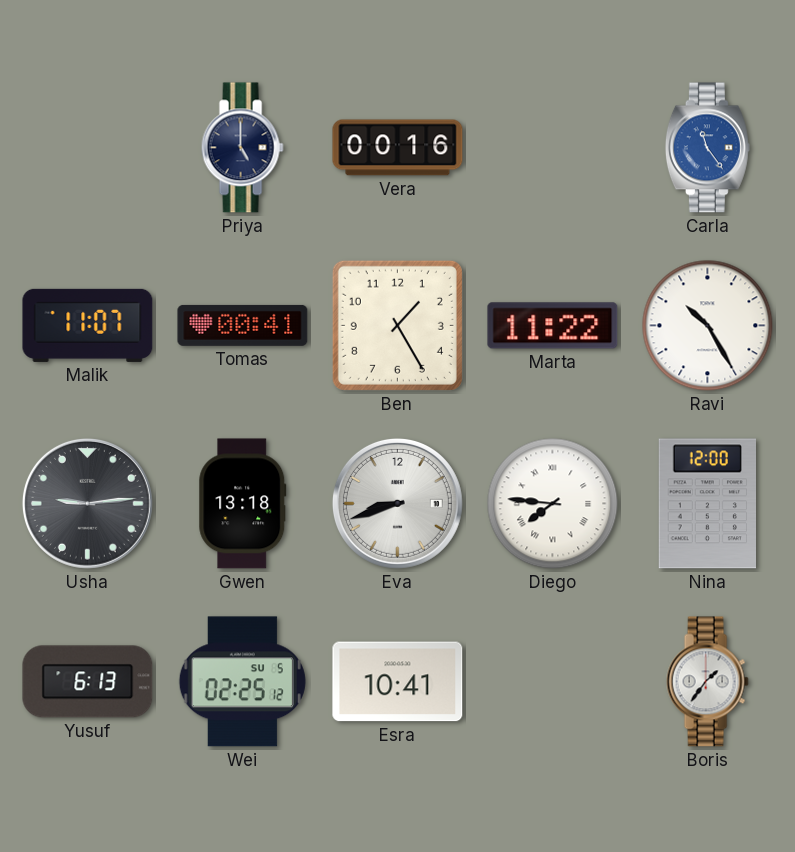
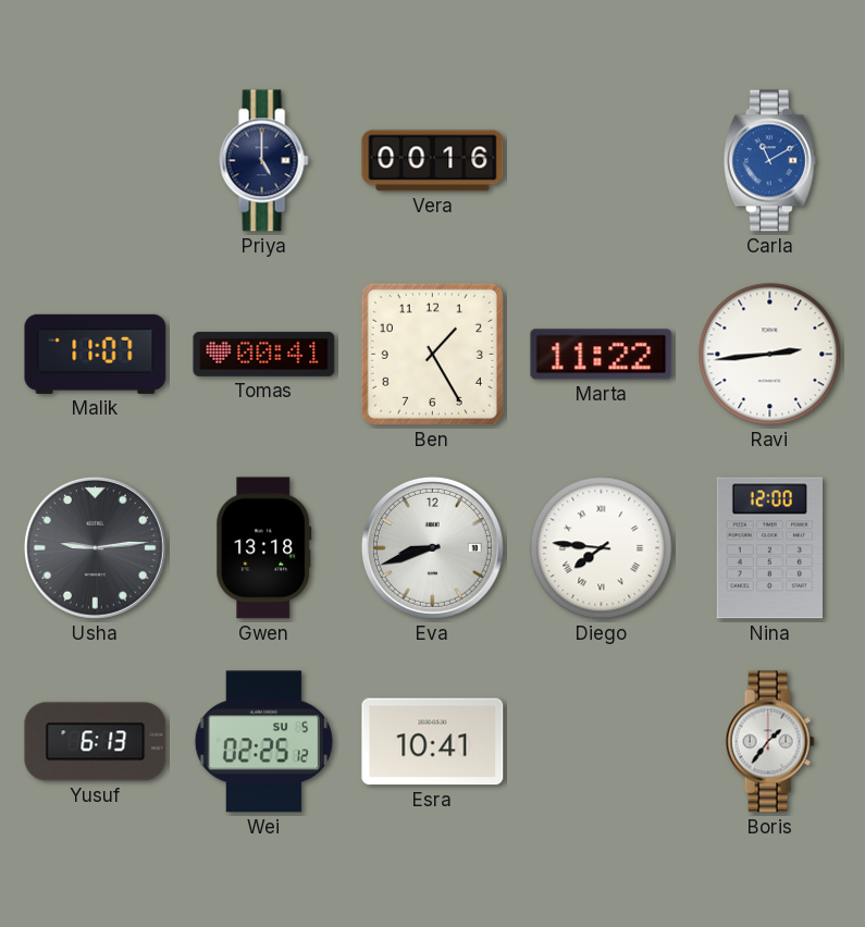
Carla: 11:24 -> 11:10 (769, 161)
Ravi: 10:25 -> 2:44 (770, 355)
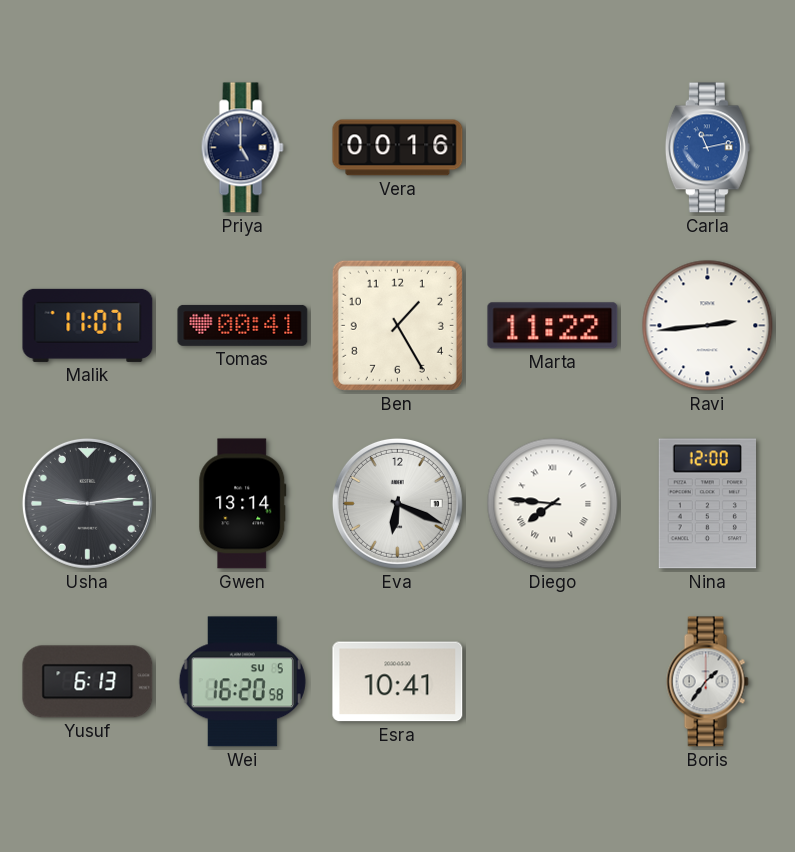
Carla: 11:10 -> 11:13 (707, 148)
Gwen: 13:18 -> 13:14 (243, 504)
Eva: 8:42 -> 6:19 (397, 503)
Wei: 02:25 -> 16:20 (242, 682)
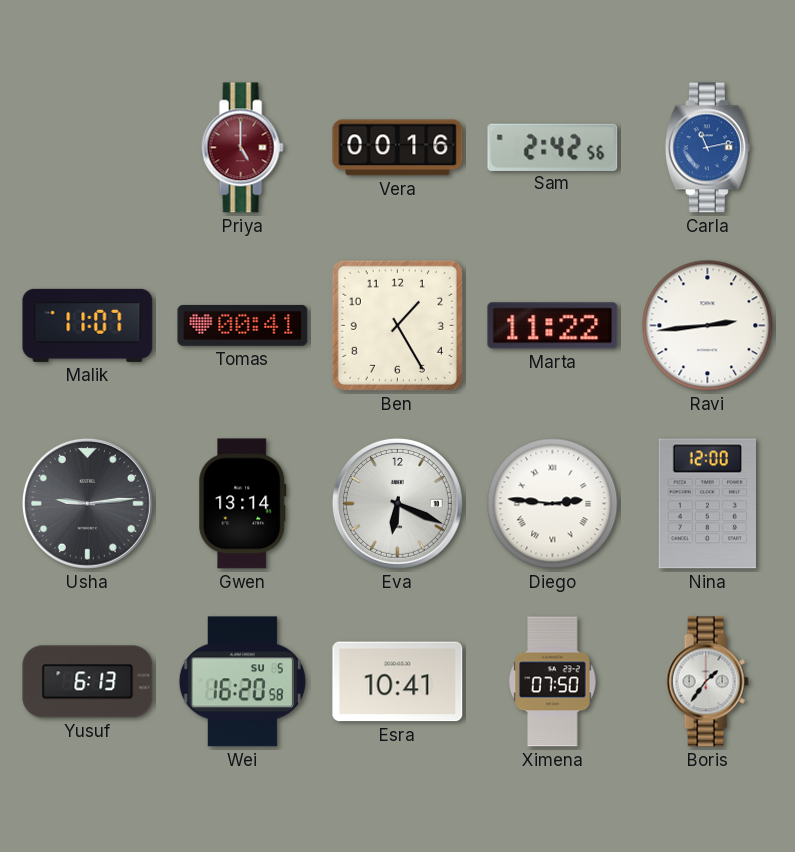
Priya dial: navy -> burgundy (242, 148)
Sam: none -> 2:42 (553, 147)
Diego: 7:46 -> 2:46 (553, 504)
Ximena: none -> 07:50 (553, 682)
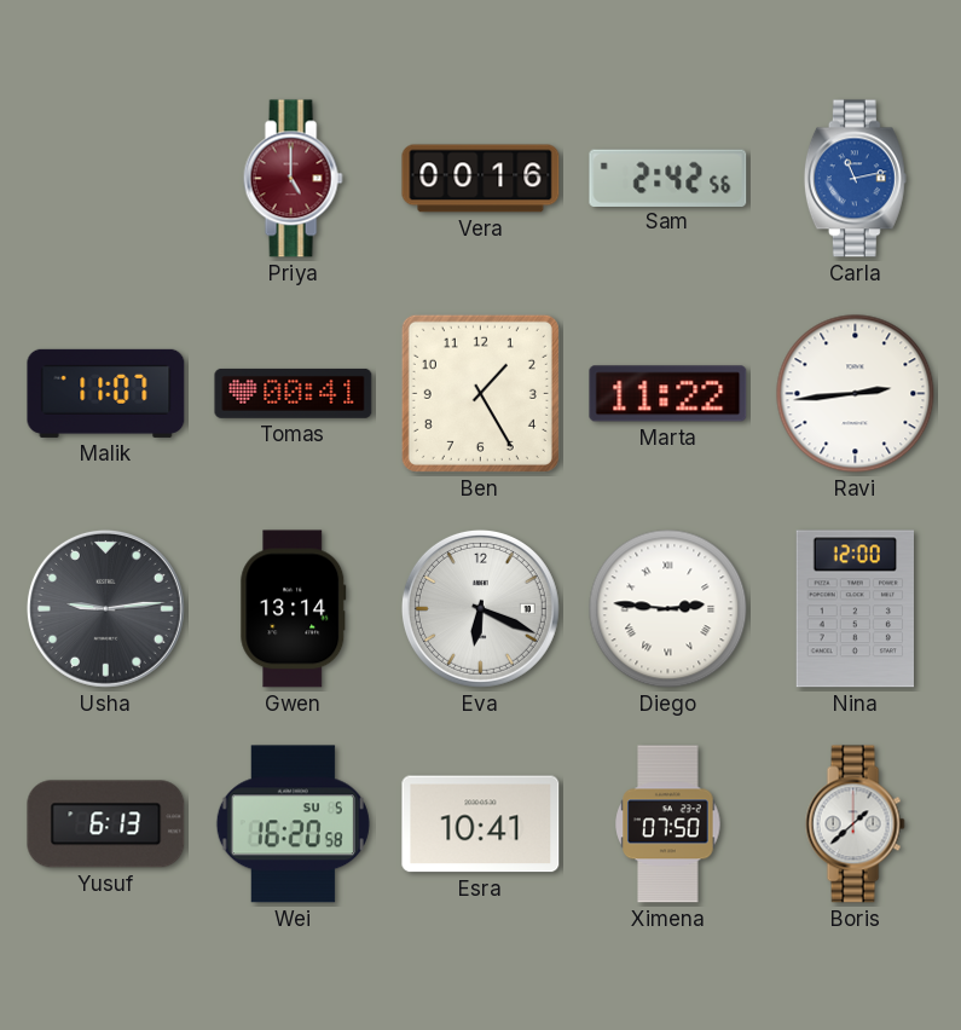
Boris: 1:36 -> 1:38 (855, 824)
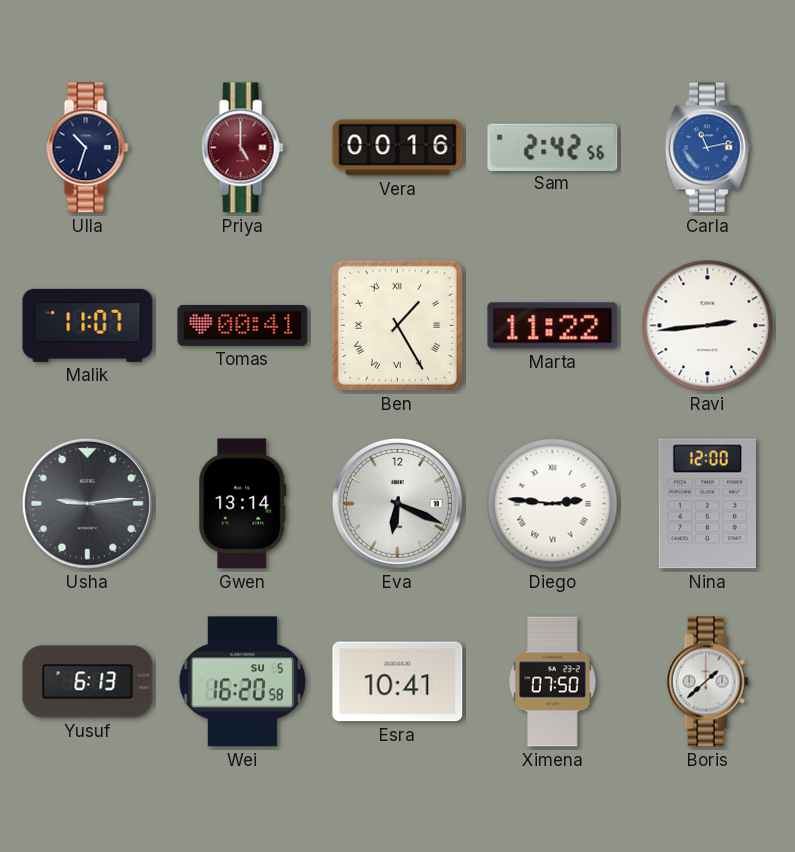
Ulla: none -> 10:33 (87, 148)
Ben numerals: Arabic -> Roman (397, 325)
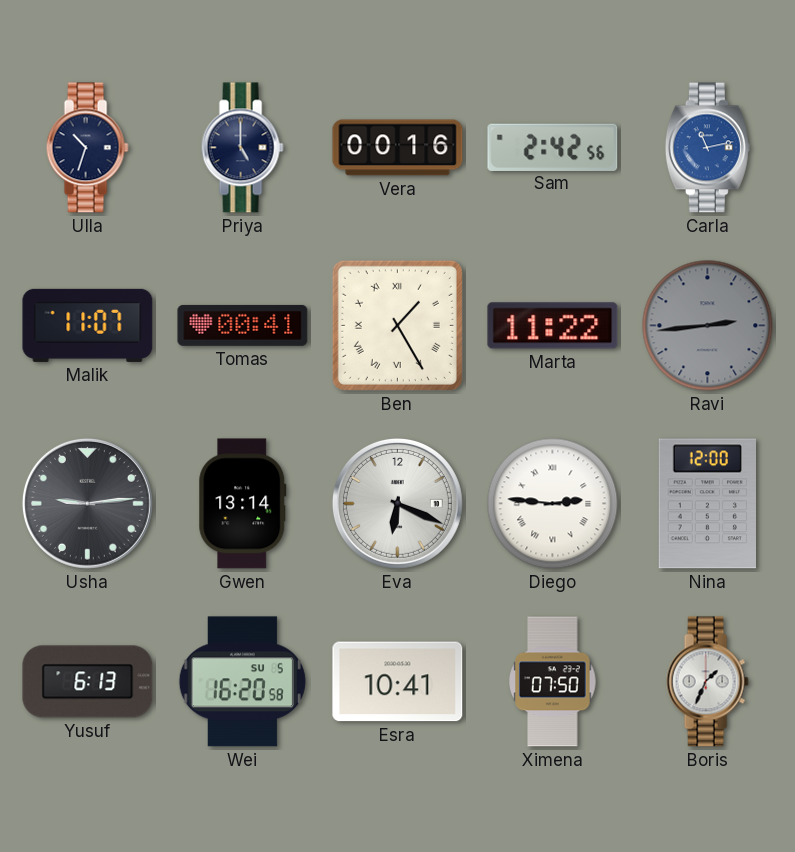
Priya dial: burgundy -> navy (242, 148)
Ravi dial: white -> grey (708, 326)
Boris: 1:38 -> 1:34 (707, 682)
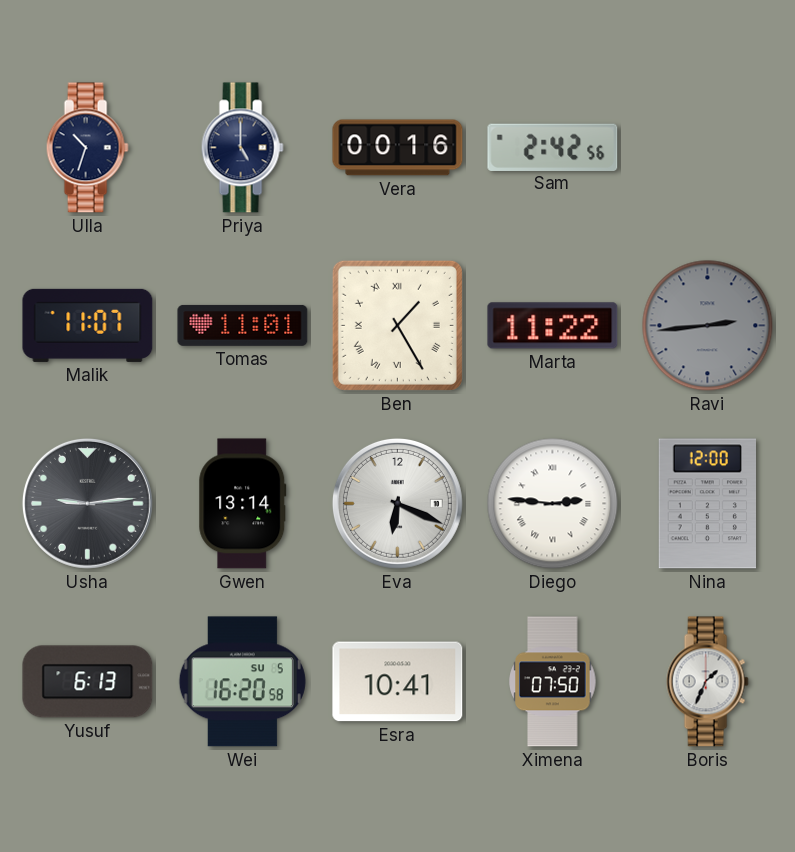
Carla: 11:13 -> none (707, 148)
Tomas: 00:41 -> 11:01 (243, 325)
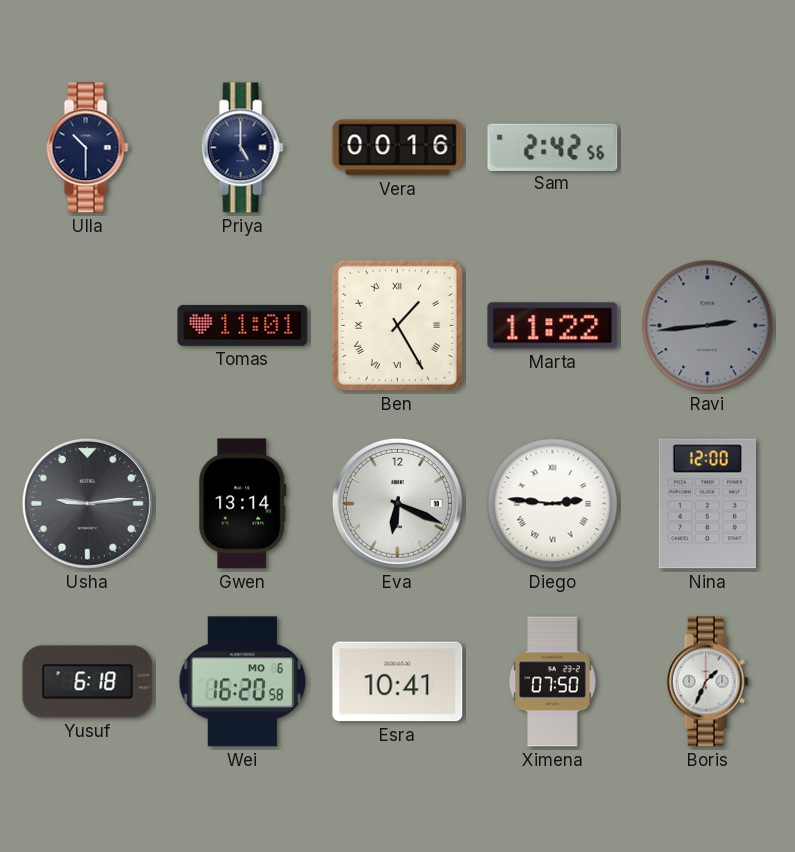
Ulla: 10:33 -> 10:30 (87, 148)
Malik: 11:07 -> none (88, 325)
Yusuf: 6:13 -> 6:18 (88, 682)
Wei date: SU 5 -> MO 6 (242, 682)
